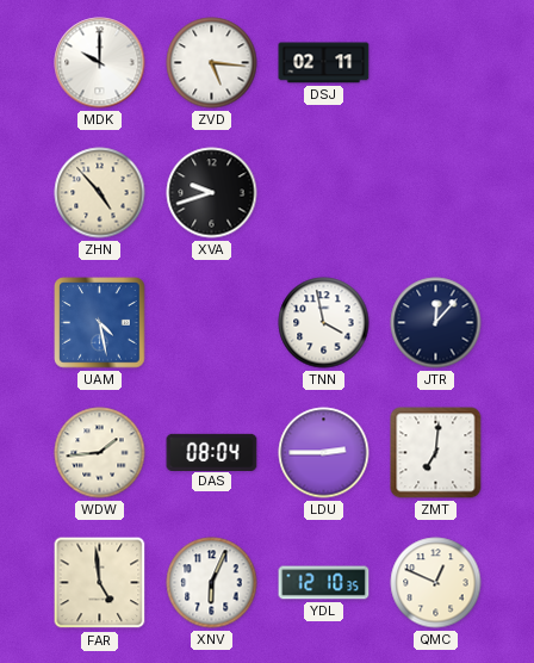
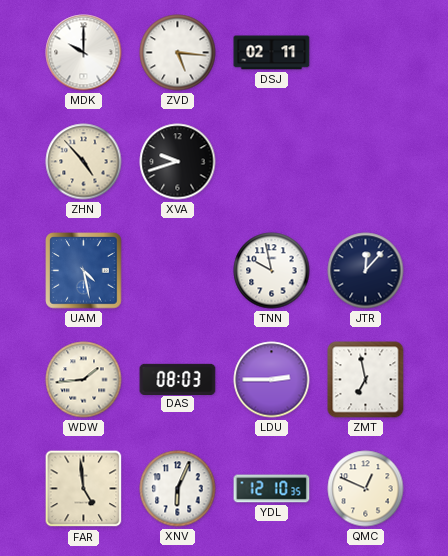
TNN: 3:58 -> 9:58 (272, 271)
DAS: 08:04 -> 08:03 (178, 379)
ZMT: 7:01 -> 6:58 (366, 380)
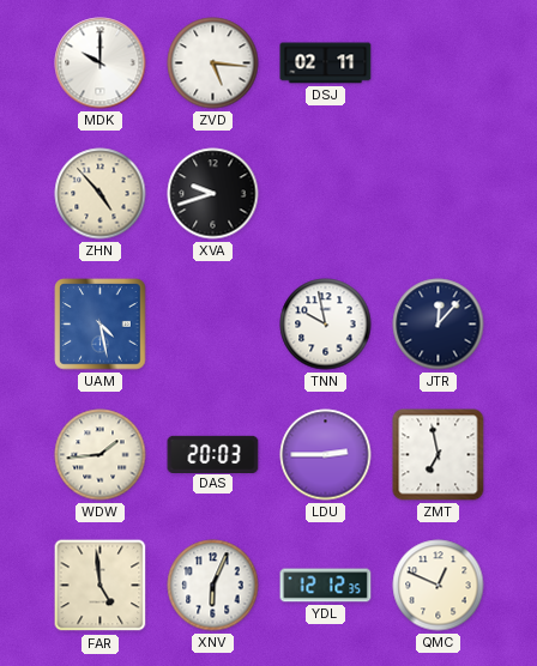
DAS: 08:03 -> 20:03 (213, 454)
YDL: 12:10 -> 12:12 (326, 586)
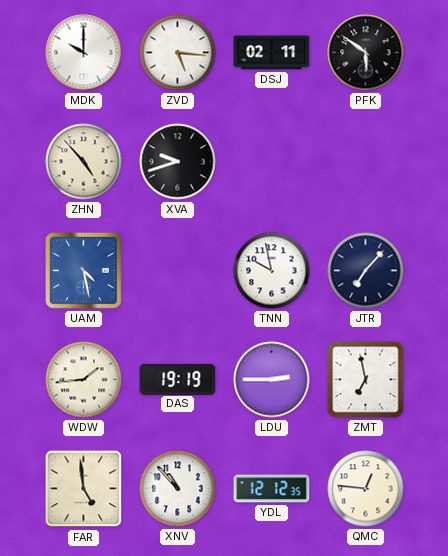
PFK: none -> 5:51 (366, 53)
JTR: 12:07 -> 7:07 (366, 271)
DAS: 20:03 -> 19:19 (178, 379)
XNV: 6:04 -> 10:53 (178, 489)
QMC: 12:49 -> 12:46 (366, 489)
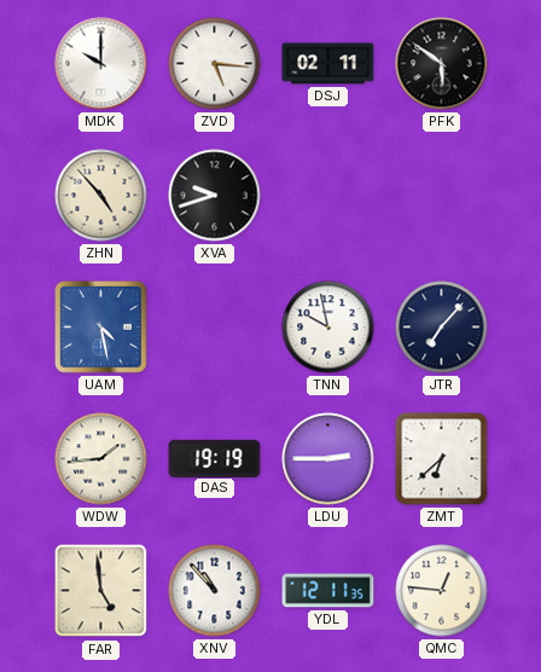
ZMT: 6:58 -> 6:38 (442, 459)
YDL: 12:12 -> 12:11 (328, 591)
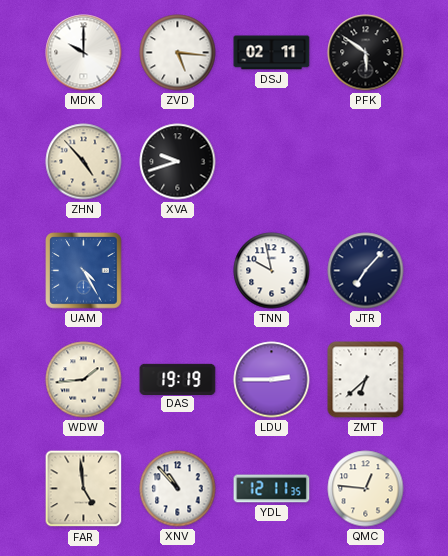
UAM: 4:28 -> 4:25 (84, 271)
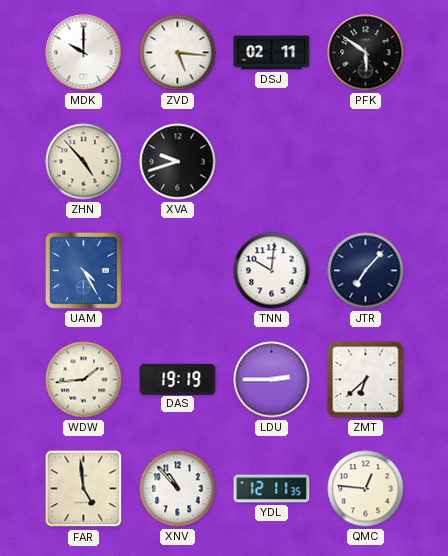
TNN: 9:58 -> 10:01 (272, 271)
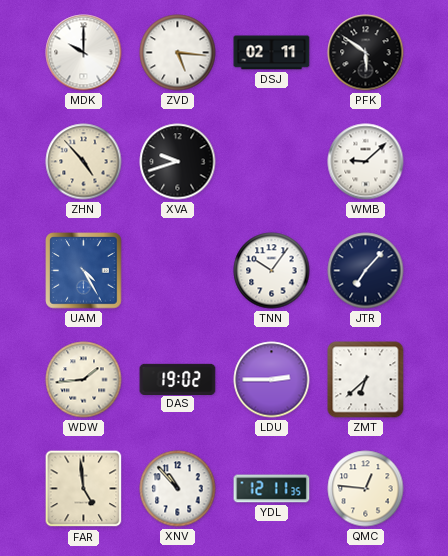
WMB: none -> 9:08 (366, 162)
TNN: 10:01 -> 10:06 (272, 271)
DAS: 19:19 -> 19:02 (178, 379)
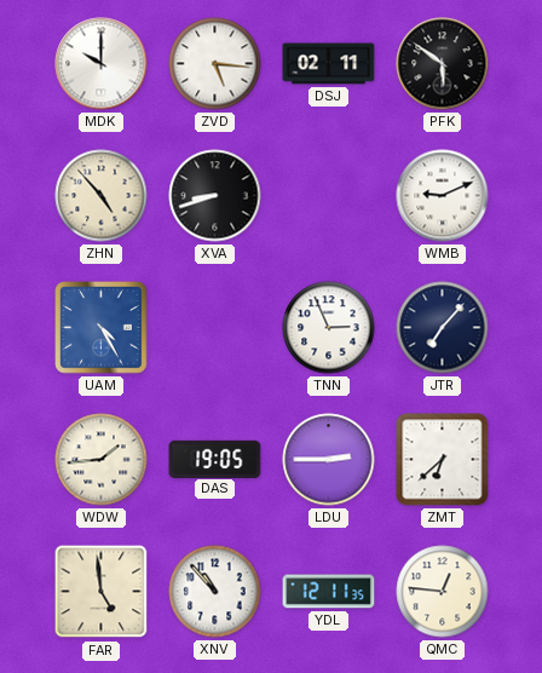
XVA: 9:42 -> 8:42 (215, 196)
WMB: 9:08 -> 9:11 (443, 196)
TNN: 10:06 -> 2:56 (329, 328)
DAS: 19:02 -> 19:05 (215, 459)
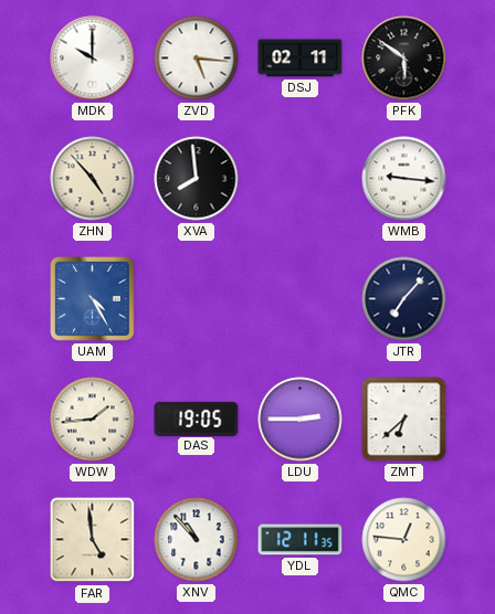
XVA: 8:42 -> 7:59 (197, 179)
WMB: 9:11 -> 9:16 (404, 179)
TNN: 2:56 -> none (329, 328)
